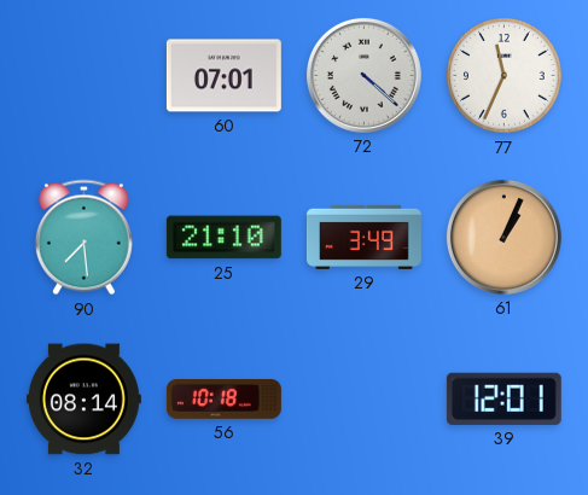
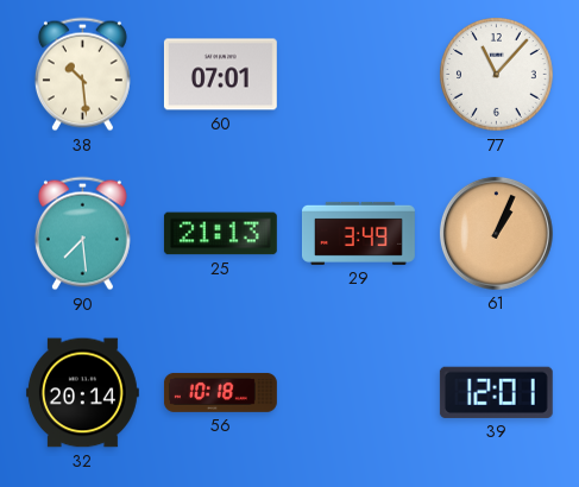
38: none -> 10:29 (82, 75)
72: 4:22 -> none (363, 75)
77: 11:34 -> 11:07 (497, 75)
25: 21:10 -> 21:13 (220, 234)
32: 08:14 -> 20:14 (82, 393)
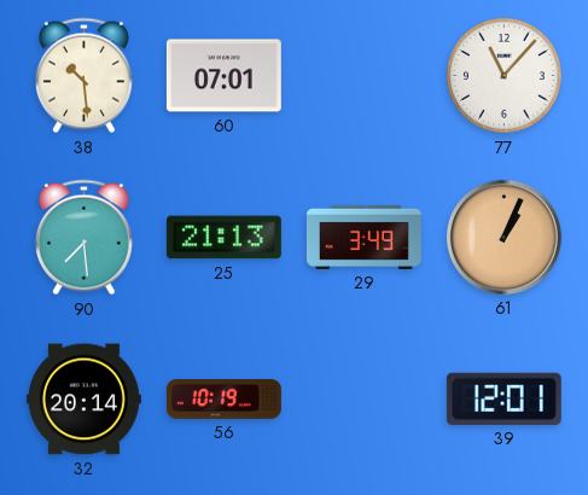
56: 10:18 -> 10:19 (223, 398)
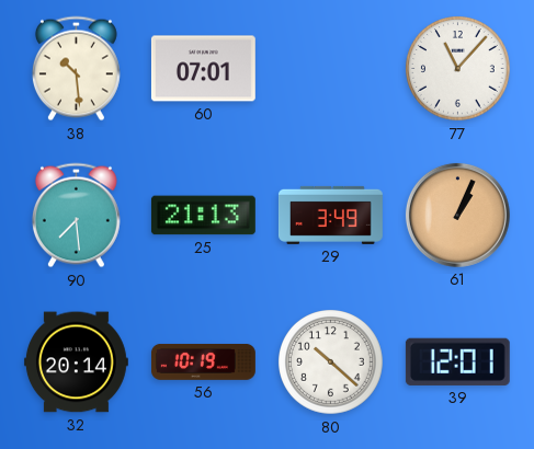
80: none -> 10:22 (331, 362)
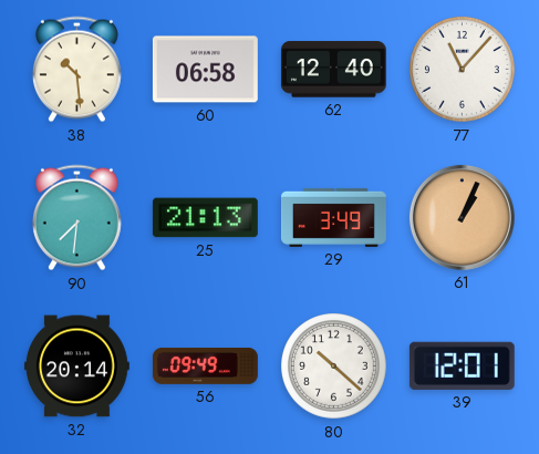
60: 07:01 -> 06:58 (205, 70)
62: none -> 12:40 (333, 70)
90: 7:29 -> 7:31 (76, 218)
56: 10:19 -> 09:49 (205, 365)
